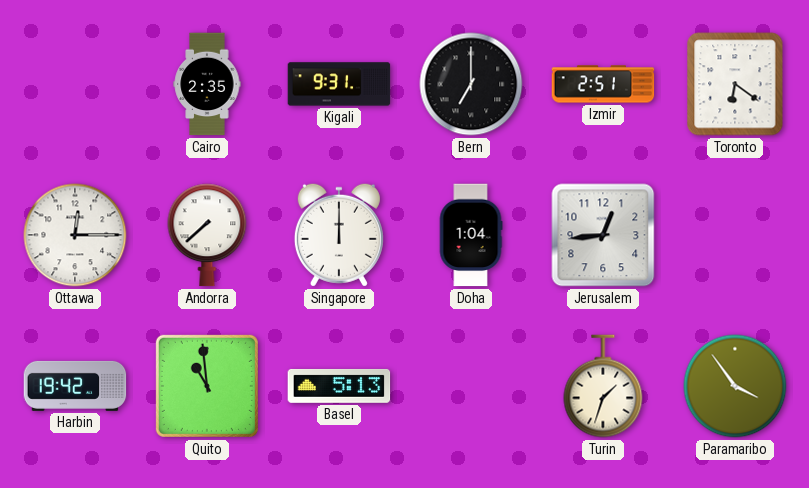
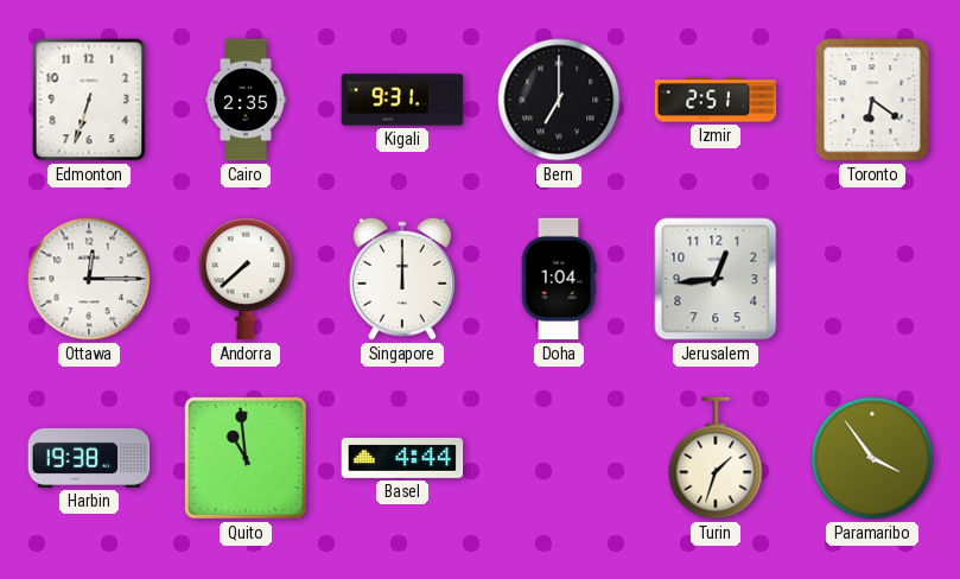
Edmonton: none -> 6:33 (89, 100)
Harbin: 19:42 -> 19:38 (89, 458)
Basel: 5:13 -> 4:44 (402, 458)
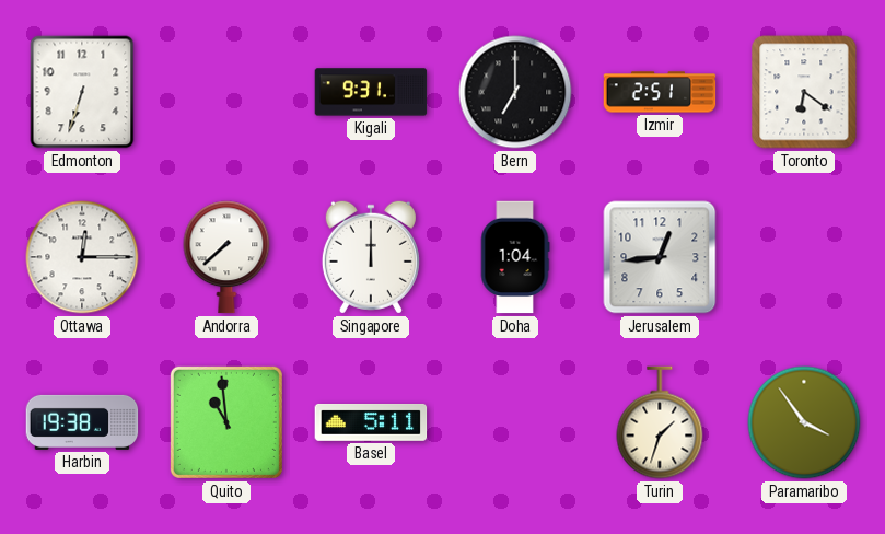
Cairo: 2:35 -> none (246, 100)
Basel: 4:44 -> 5:11 (371, 422)
